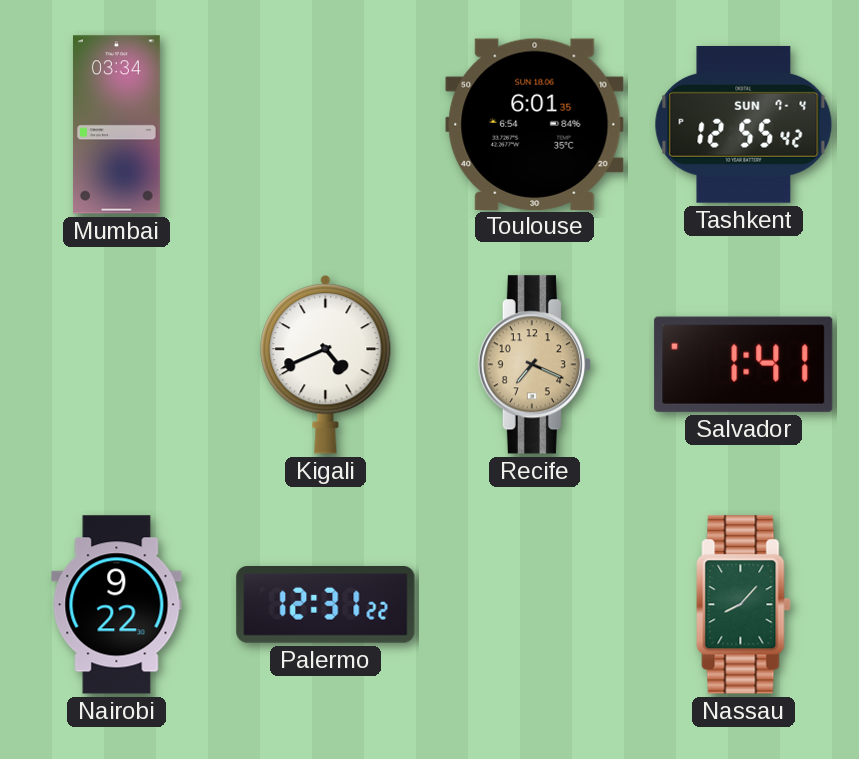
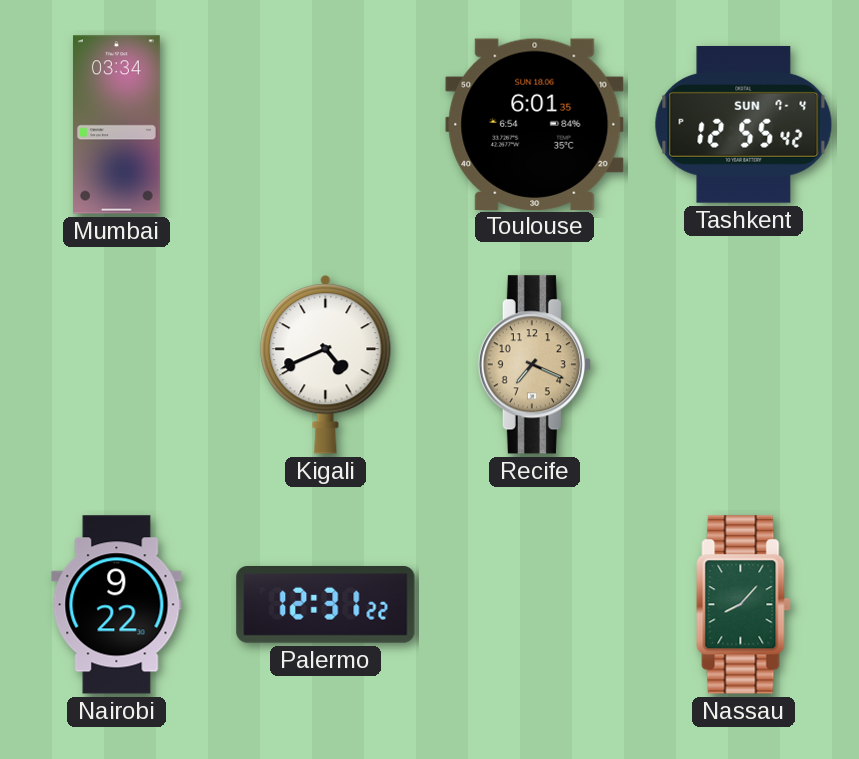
Salvador: 1:41 -> none (744, 364)
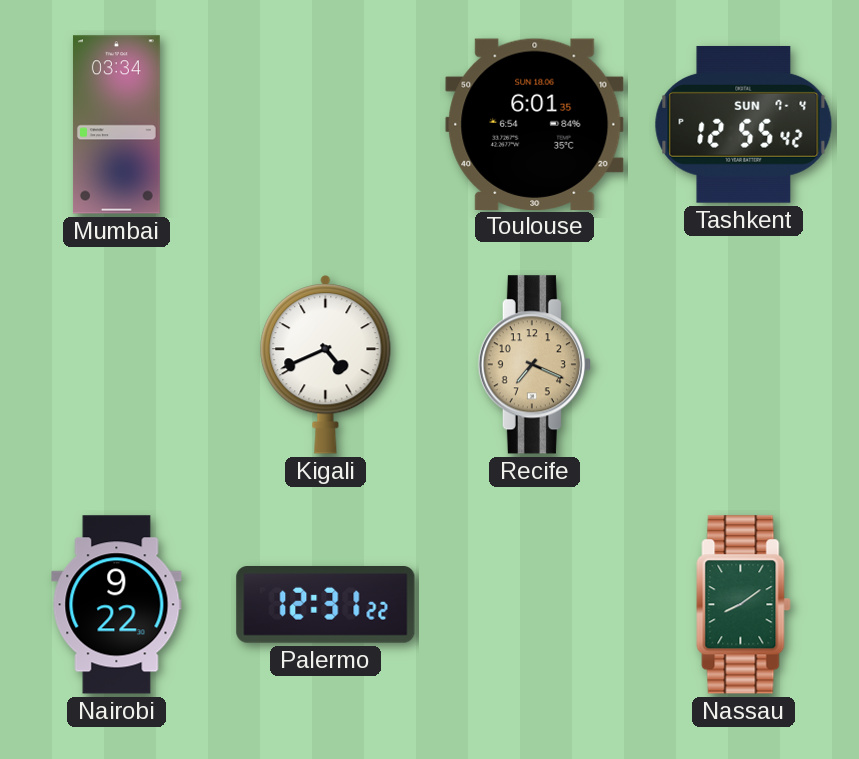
Nassau: 8:07 -> 8:09 (744, 605)
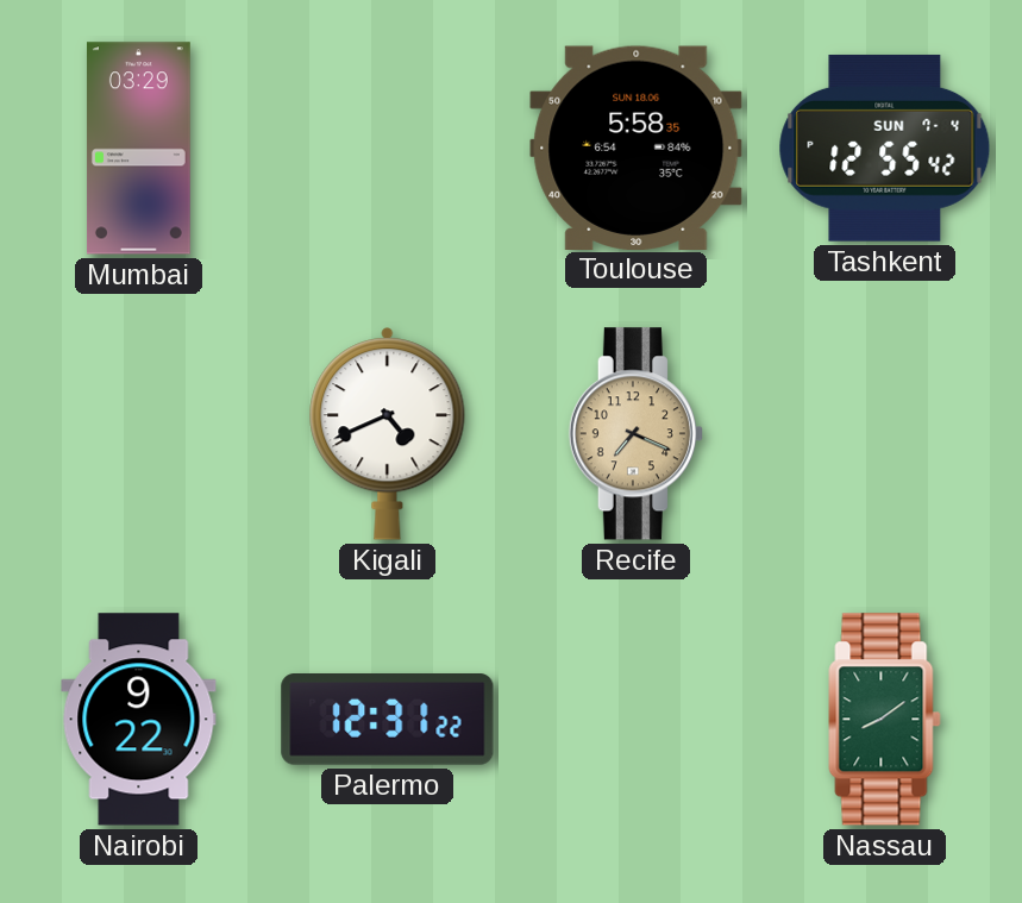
Mumbai: 03:34 -> 03:29 (138, 149)
Toulouse: 6:01 -> 5:58 (637, 148)
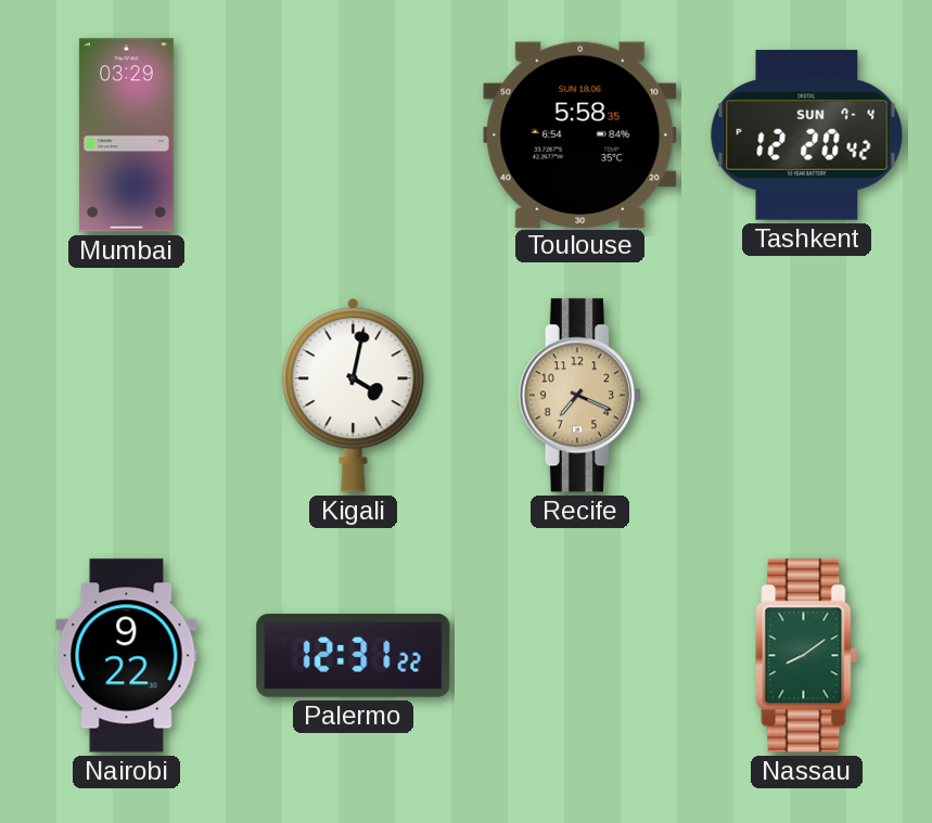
Tashkent: 12:55 -> 12:20 (807, 134)
Kigali: 4:41 -> 4:02 (354, 396)
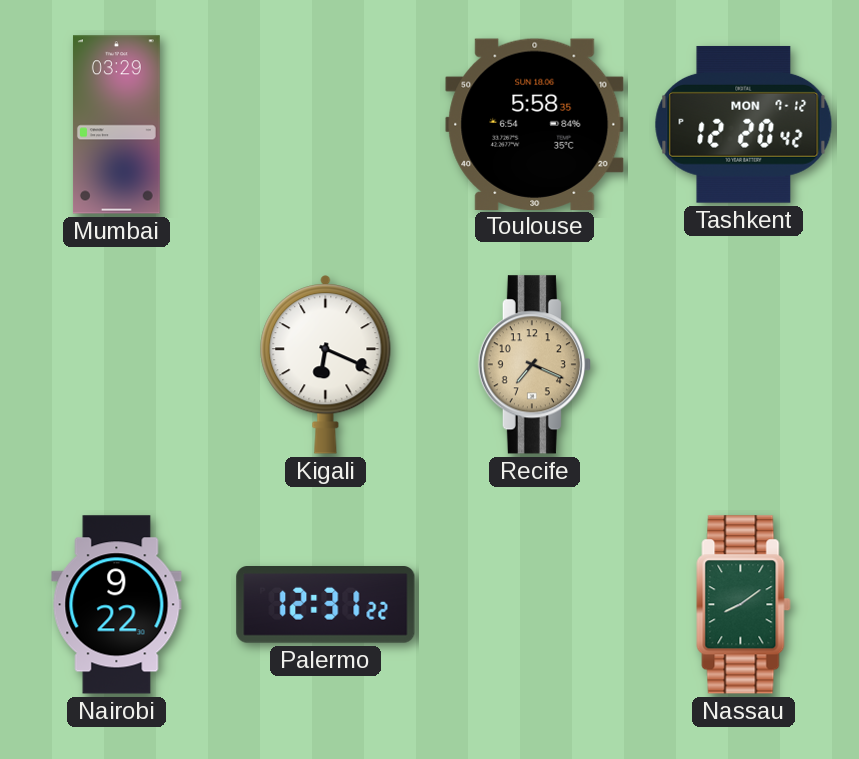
Tashkent date: SUN 7-4 -> MON 7-12 (744, 124)
Kigali: 4:02 -> 6:19 (326, 365)
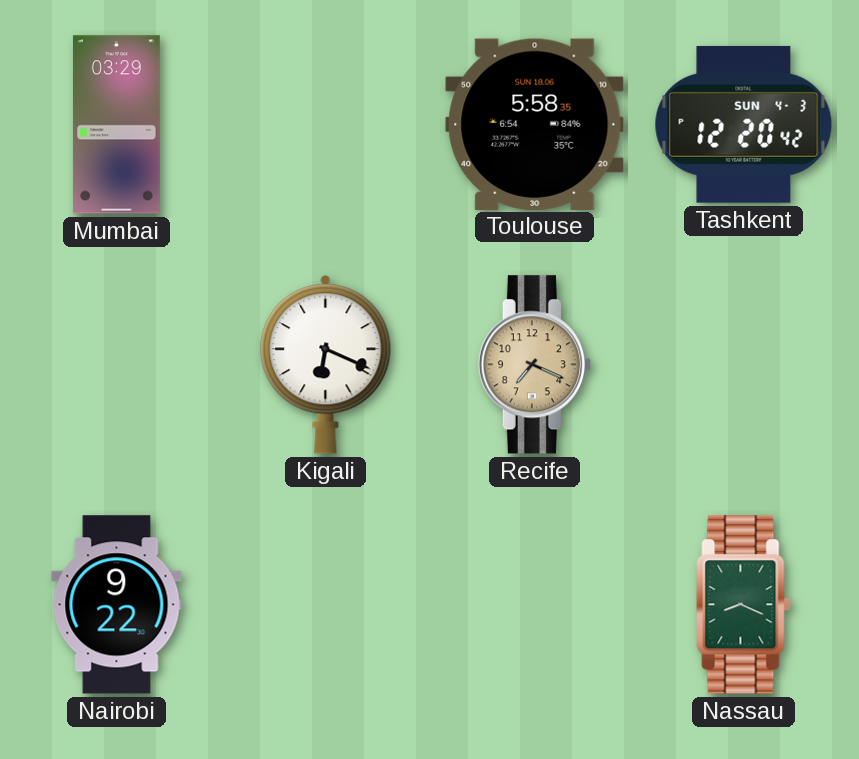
Tashkent date: MON 7-12 -> SUN 4-3 (744, 124)
Palermo: 12:31 -> none (326, 605)
Nassau: 8:09 -> 8:19 (744, 605)
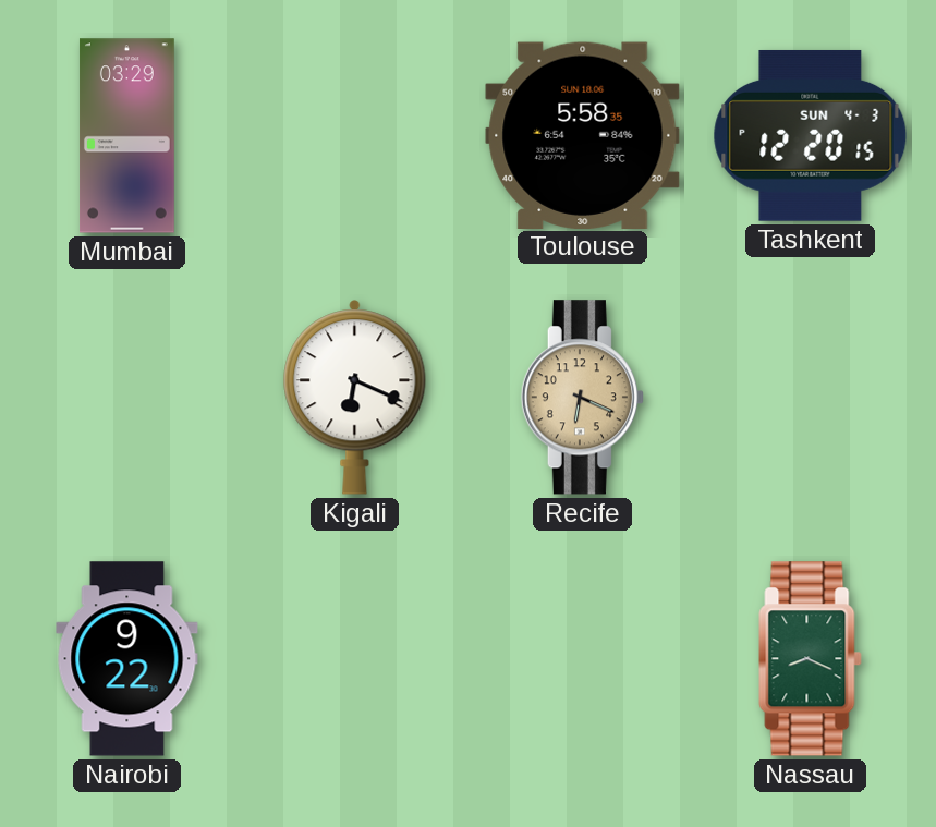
Tashkent: 12:20:42 -> 12:20:15 (811, 135)
Recife: 7:19 -> 6:19 (582, 398)
